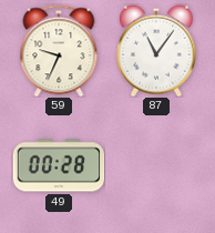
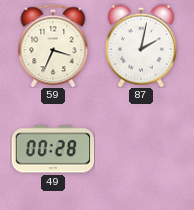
59: 9:34 -> 3:34 (53, 46)
87: 11:06 -> 2:02 (141, 46)
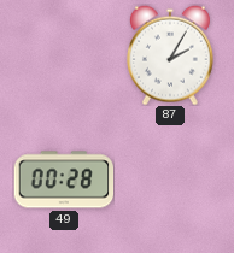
59: 3:34 -> none (53, 46)
87: 2:02 -> 2:05 (170, 55)
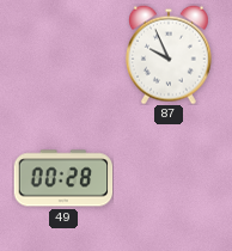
87: 2:05 -> 9:56 (169, 55)
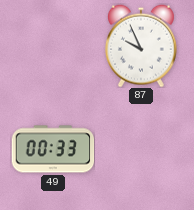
49: 00:28 -> 00:33 (53, 149)
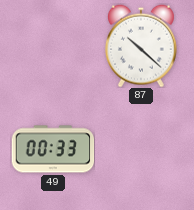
87: 9:56 -> 10:22 (141, 46)
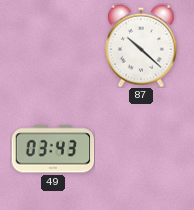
49: 00:33 -> 03:43 (53, 149)
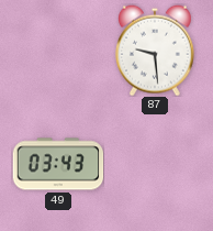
87: 10:22 -> 9:29 (155, 51)
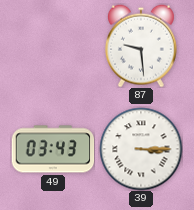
39: none -> 3:15 (141, 149)
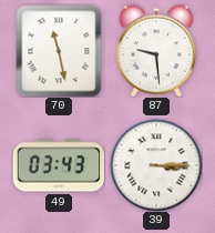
70: none -> 11:28 (59, 51)
